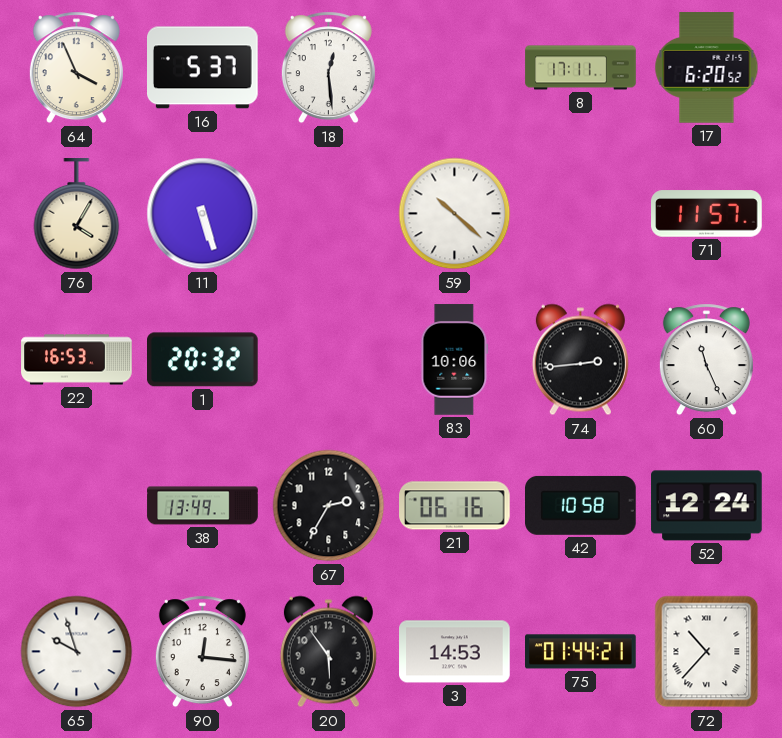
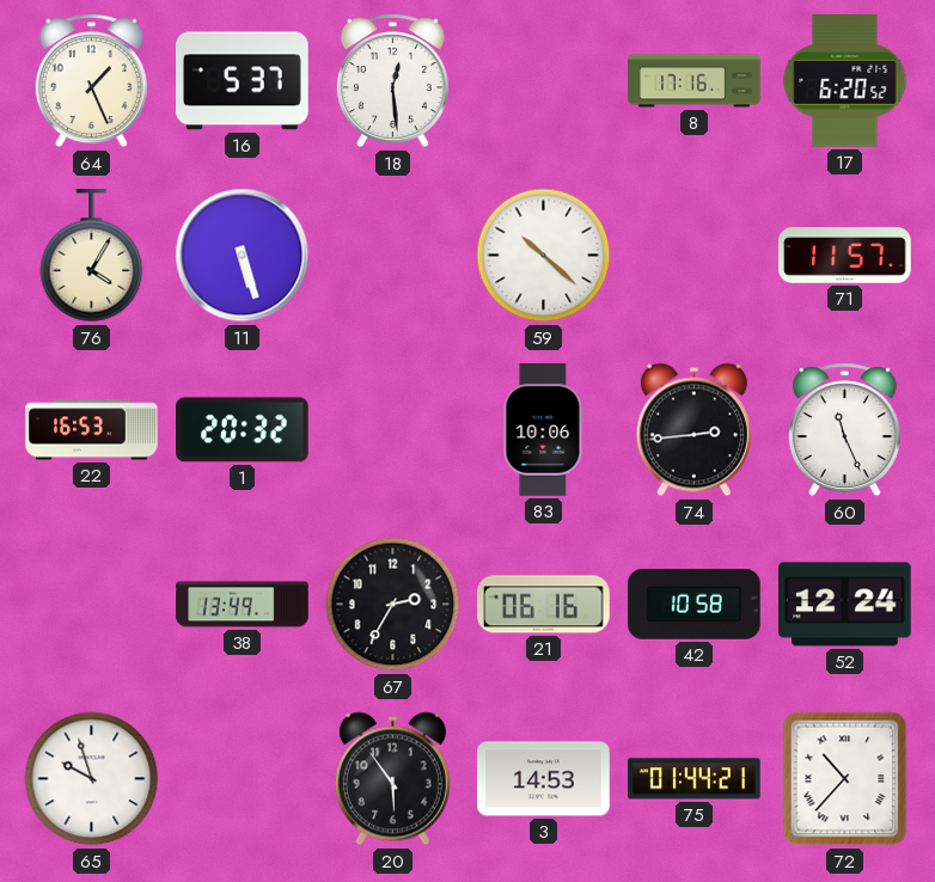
64: 3:56 -> 1:26 (91, 81)
8: 17:11 -> 17:16 (695, 81)
90: 12:16 -> none (202, 652)
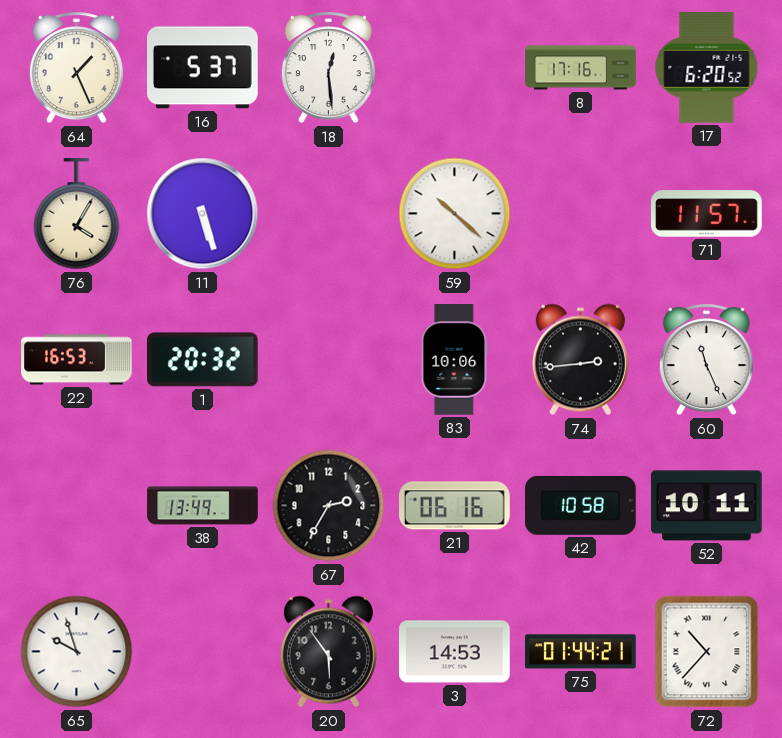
52: 12:24 -> 10:11 (707, 506)
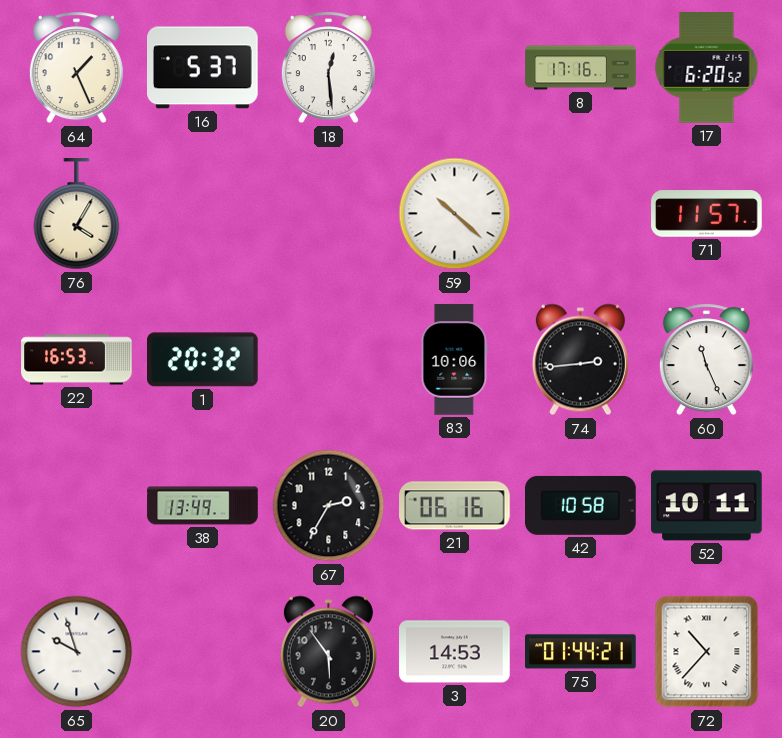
11: 5:27 -> none (203, 214)
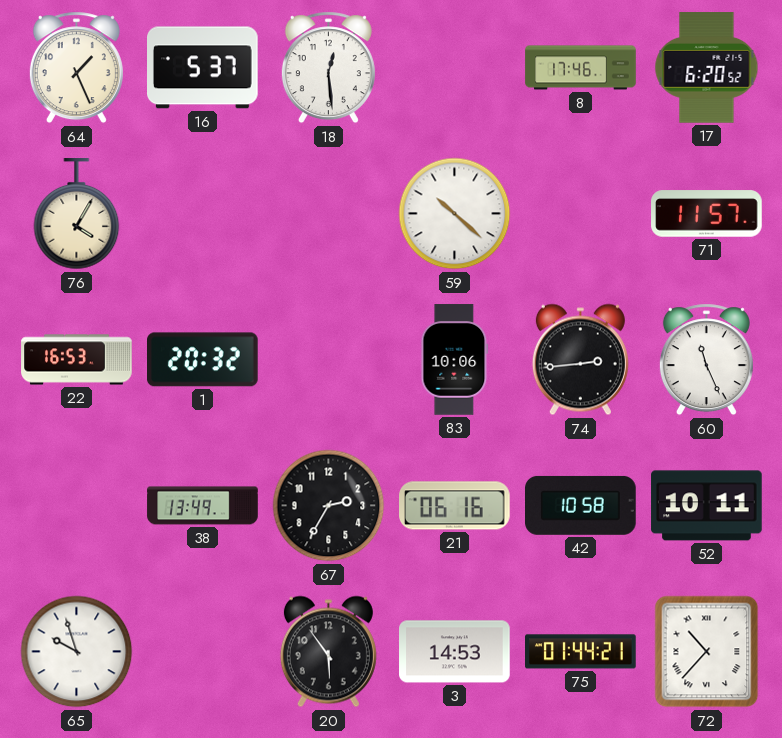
8: 17:16 -> 17:46 (581, 68)
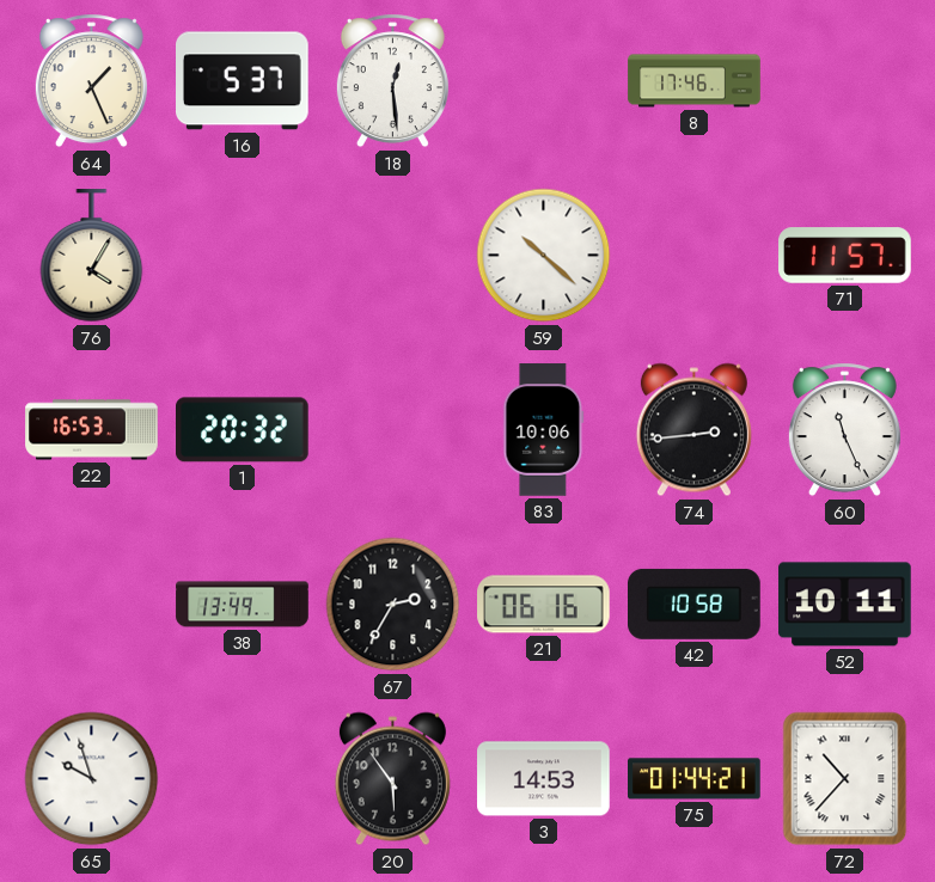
17: 6:20 -> none (707, 68)
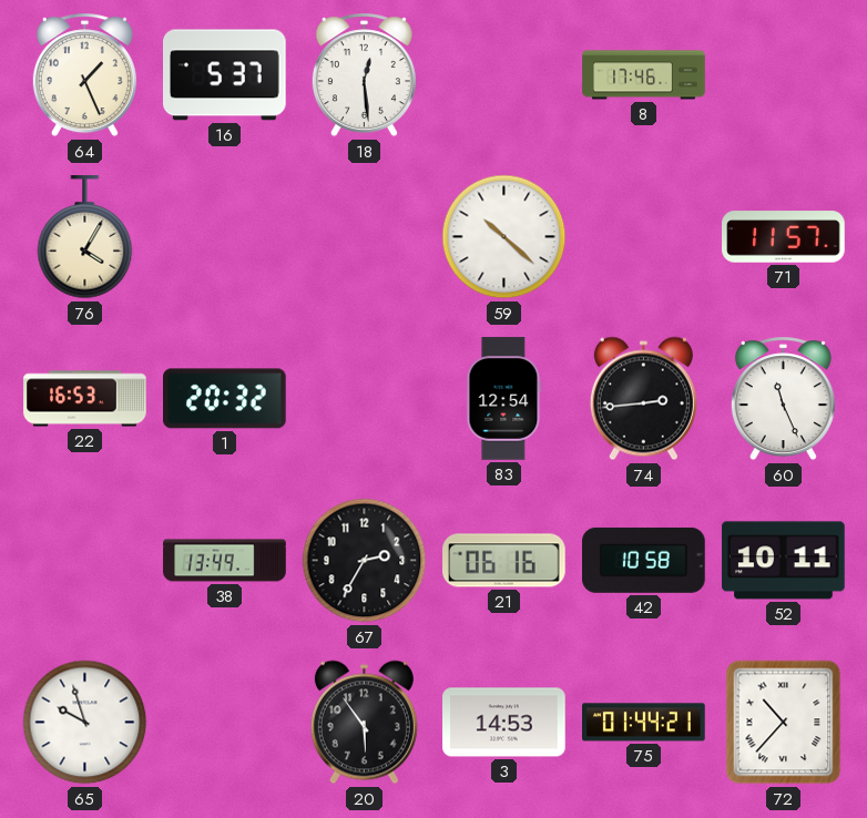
83: 10:06 -> 12:54 (504, 399)
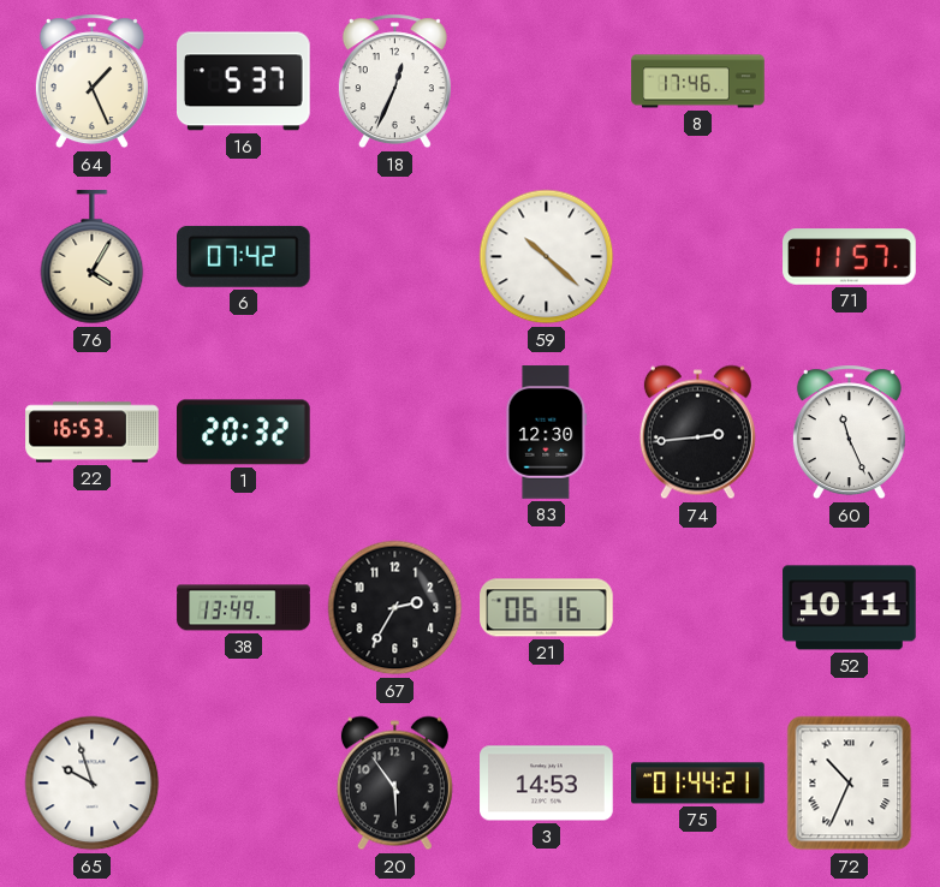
18: 12:29 -> 12:34 (394, 82)
6: none -> 07:42 (244, 256)
83: 12:54 -> 12:30 (547, 433)
42: 10:58 -> none (644, 560)
72: 10:37 -> 10:34 (850, 784)
